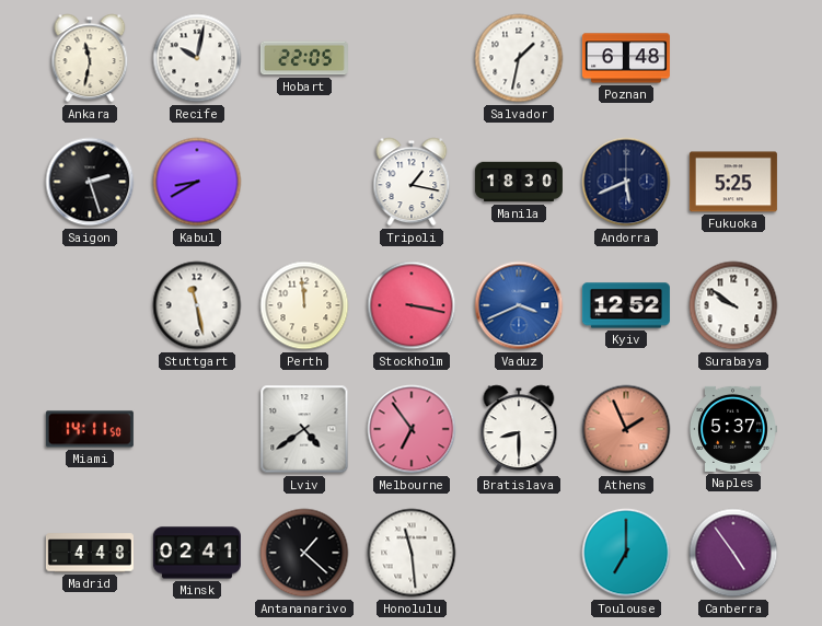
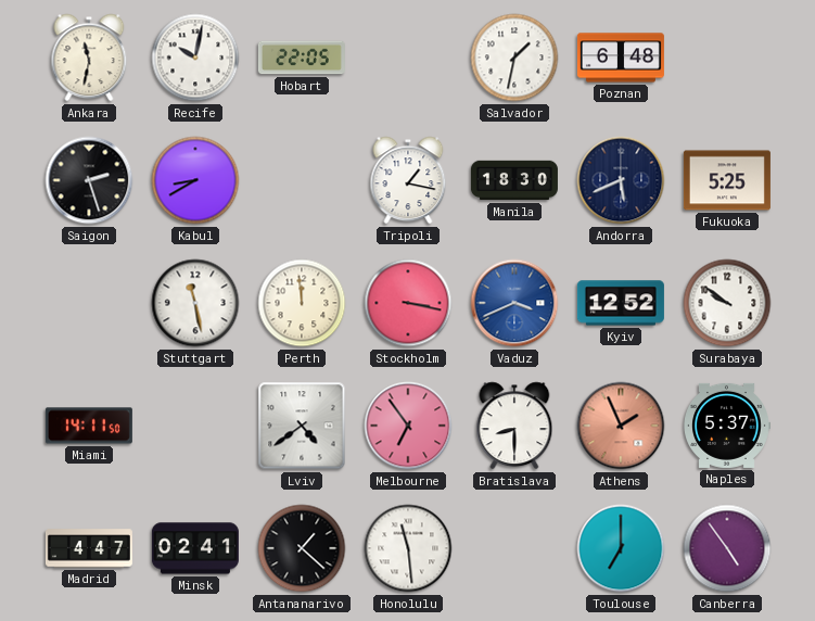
Madrid: 4:48 -> 4:47 (89, 548)
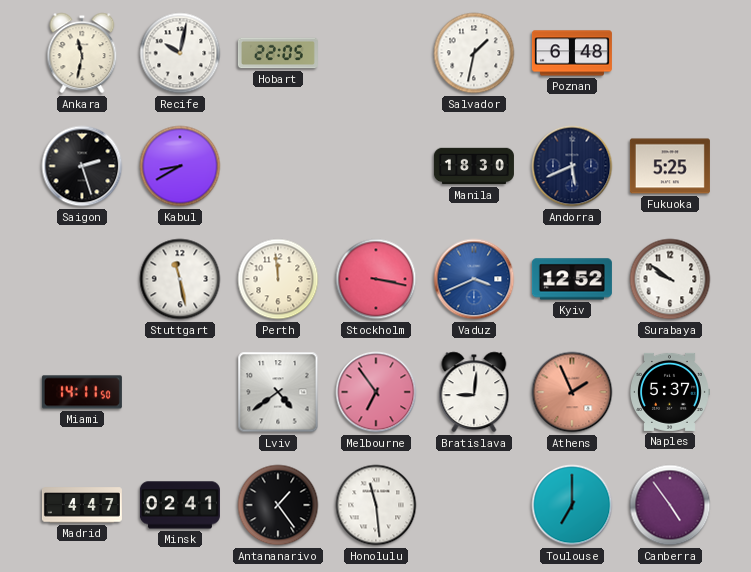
Tripoli: 1:17 -> none (408, 180)
Bratislava: 8:30 -> 9:01 (474, 392)
Antananarivo: 1:22 -> 1:24 (278, 505)
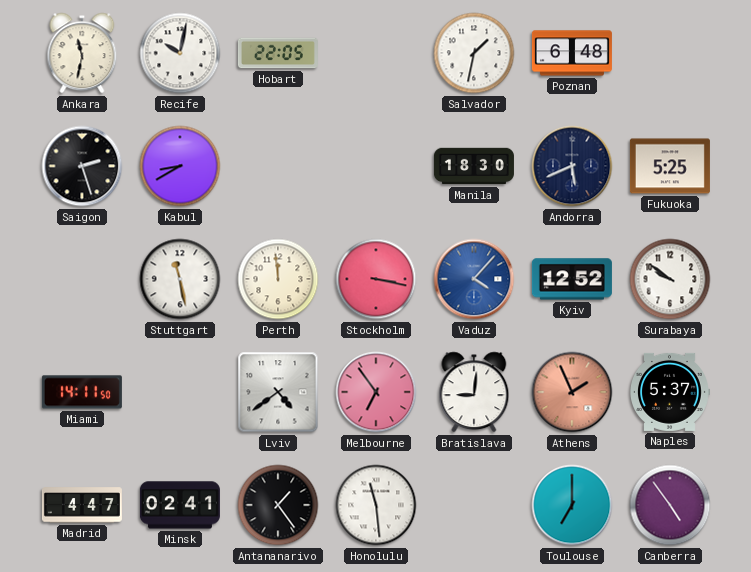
Vaduz: 3:41 -> 4:07 (474, 279)
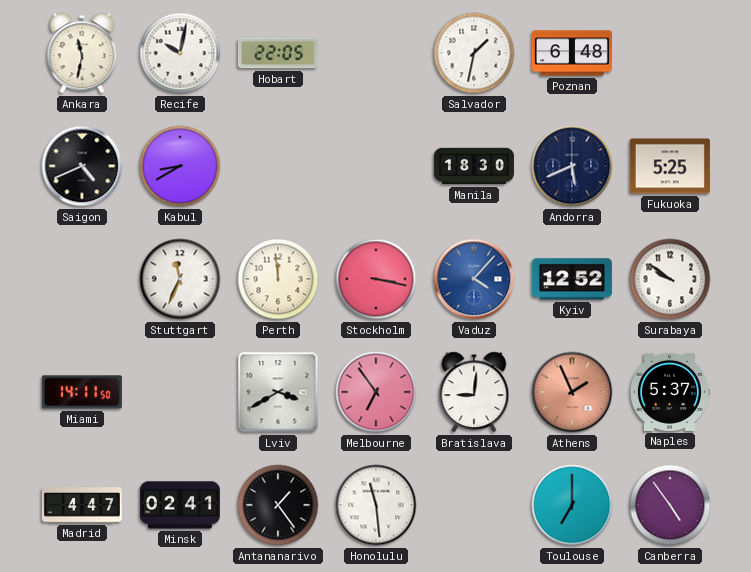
Saigon: 2:27 -> 4:41 (82, 166)
Stuttgart: 11:28 -> 11:34 (180, 279)
Lviv: 4:39 -> 3:40 (278, 392)
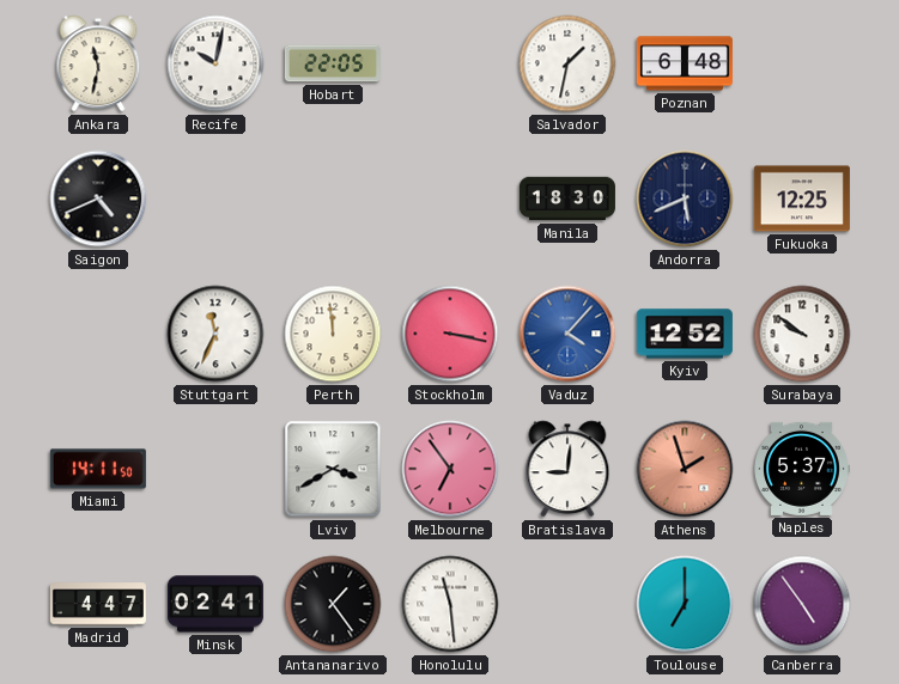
Kabul: 8:40 -> none (180, 166)
Fukuoka: 5:25 -> 12:25 (802, 199)
Athens: 1:56 -> 1:57 (685, 469)
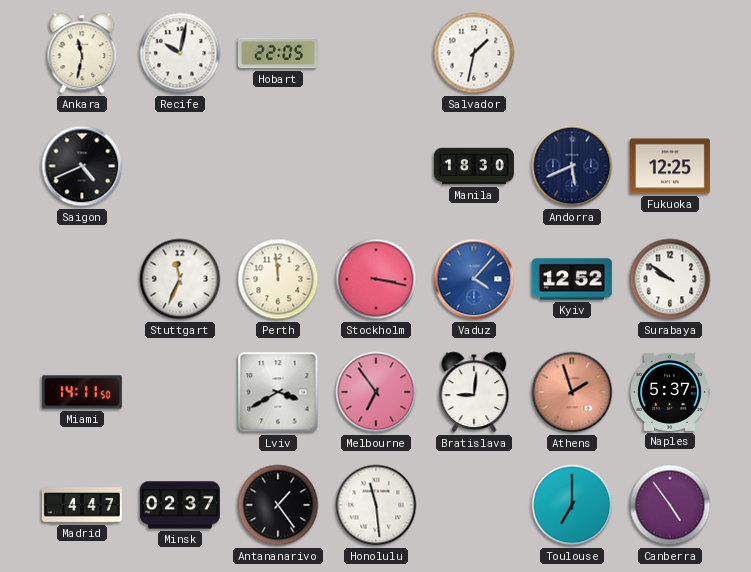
Poznan: 6:48 -> none (685, 63)
Minsk: 02:41 -> 02:37 (180, 505)
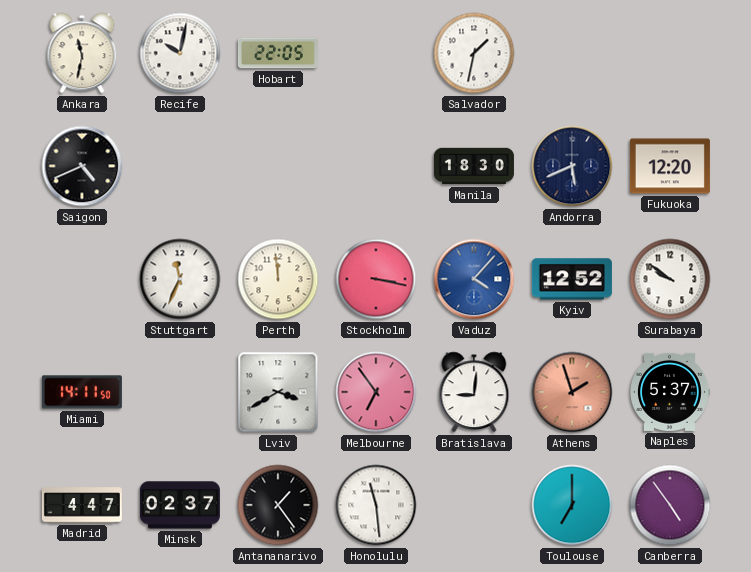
Fukuoka: 12:25 -> 12:20 (670, 166)
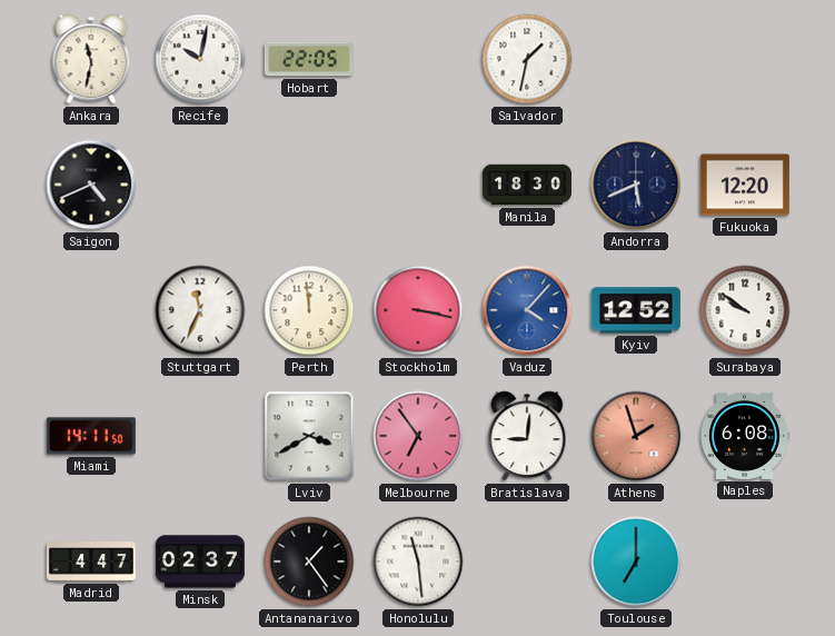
Naples: 5:37 -> 6:08 (745, 436)
Canberra: 4:54 -> none (670, 505)
